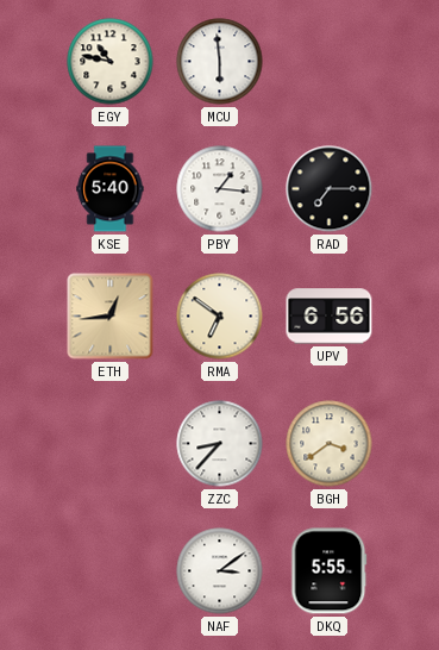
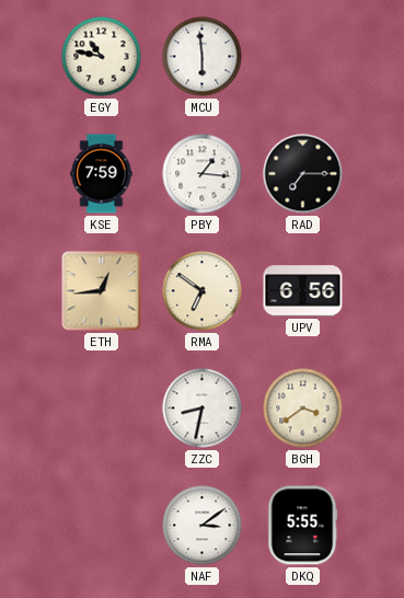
KSE: 5:40 -> 7:59 (102, 174)
ZZC: 8:37 -> 8:32 (203, 409)
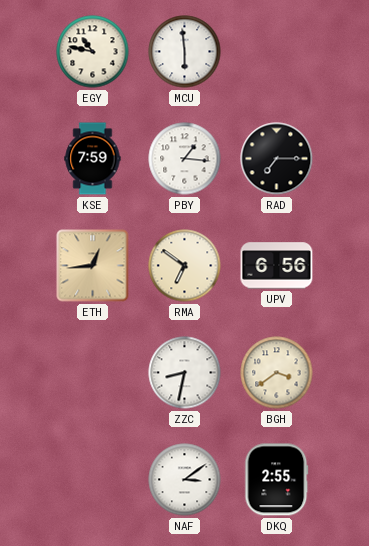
DKQ: 5:55 -> 2:55 (277, 480)
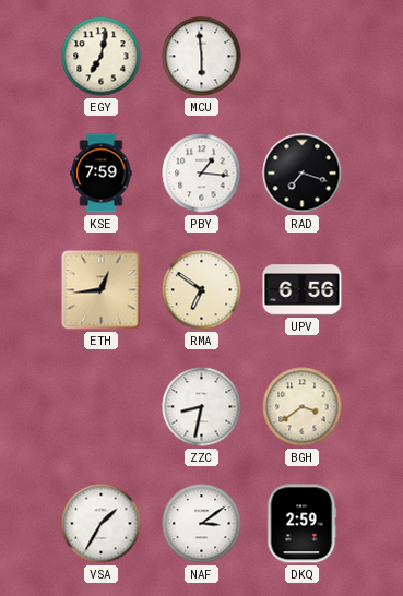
EGY: 10:47 -> 7:02 (102, 57)
RAD: 7:15 -> 7:18 (303, 174)
VSA: none -> 1:35 (102, 524)
DKQ: 2:55 -> 2:59 (303, 524)
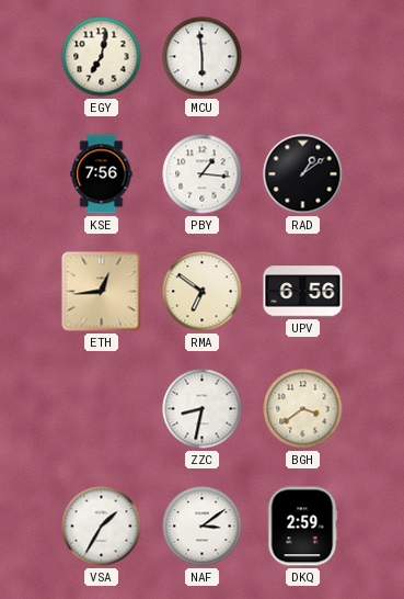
KSE: 7:59 -> 7:56 (102, 174)
RAD: 7:18 -> 1:09 (303, 174)
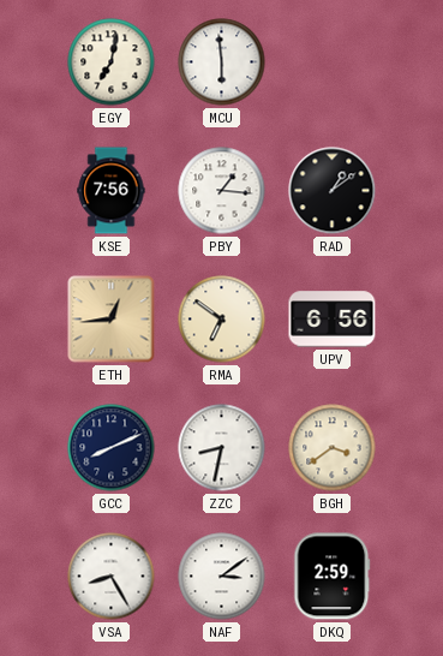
GCC: none -> 8:11 (112, 448)
VSA: 1:35 -> 8:25 (112, 577)
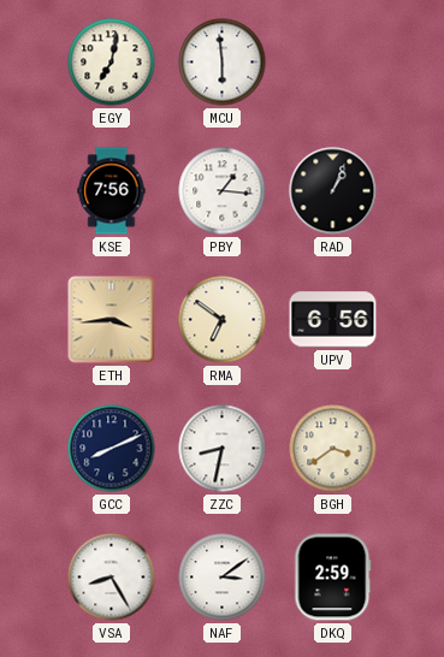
RAD: 1:09 -> 1:04 (333, 191)
ETH: 12:44 -> 3:44 (112, 320)
